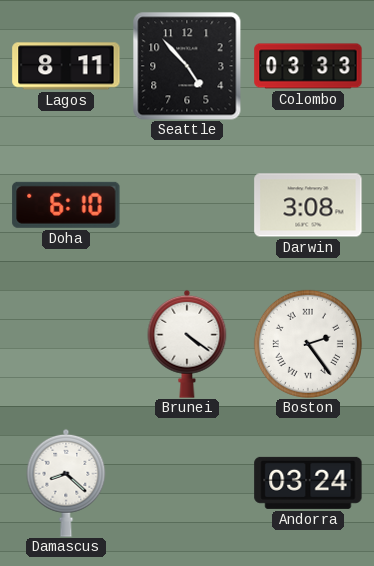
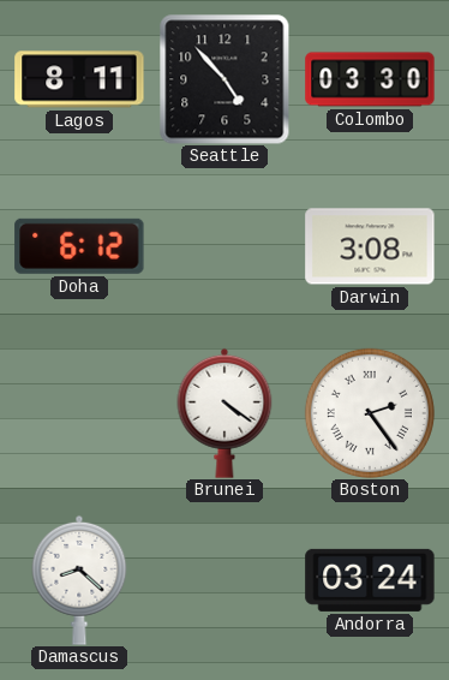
Colombo: 03:33 -> 03:30 (370, 79)
Doha: 6:10 -> 6:12 (79, 246)
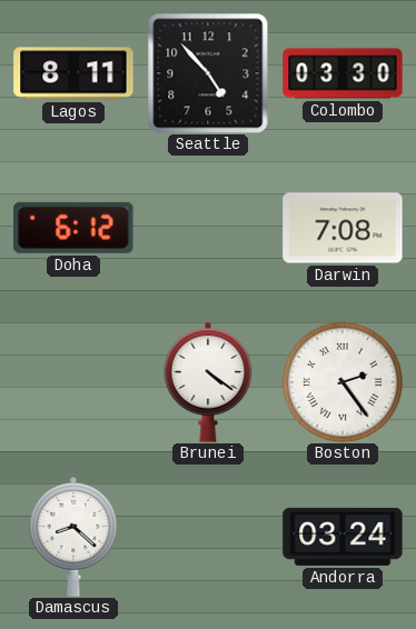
Darwin: 3:08 -> 7:08 (343, 228)
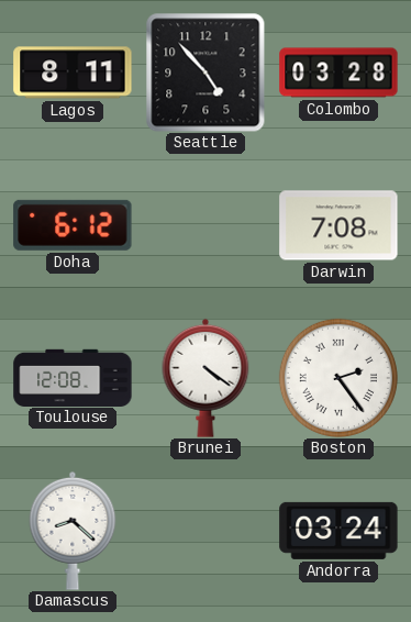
Colombo: 03:30 -> 03:28 (338, 73)
Toulouse: none -> 12:08 (73, 377)
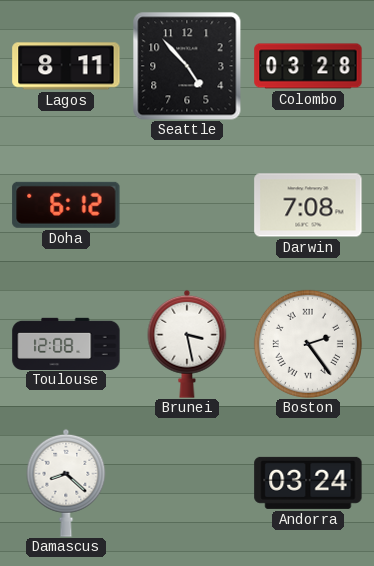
Brunei: 4:21 -> 3:28 (187, 344)
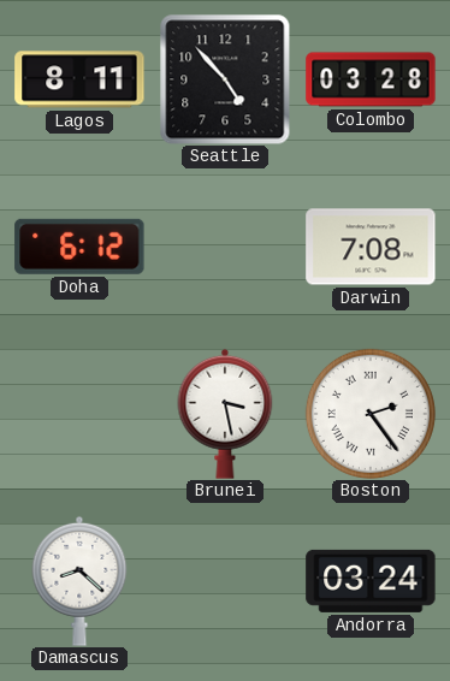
Toulouse: 12:08 -> none (66, 343)
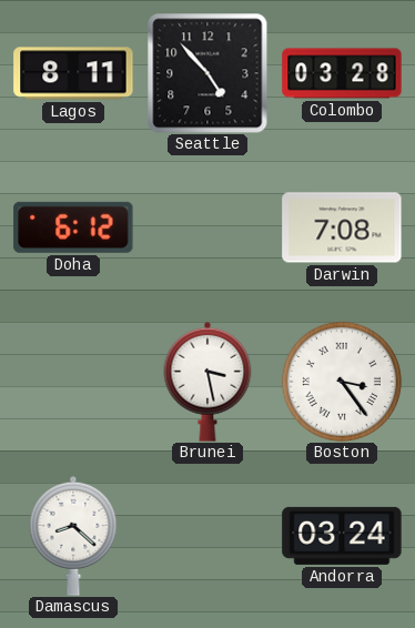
Boston: 2:24 -> 3:24 (342, 382)
